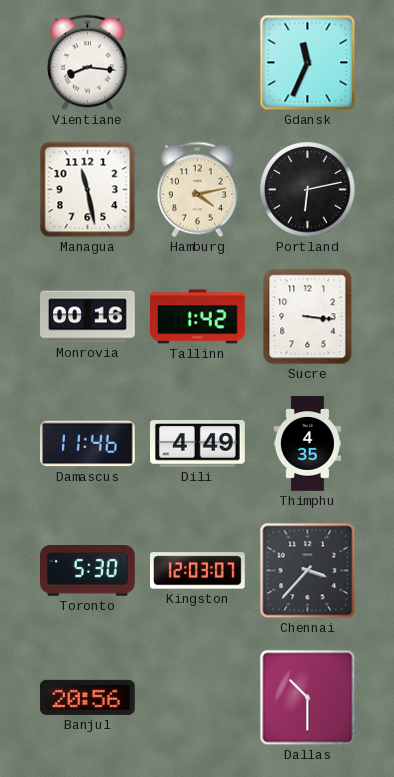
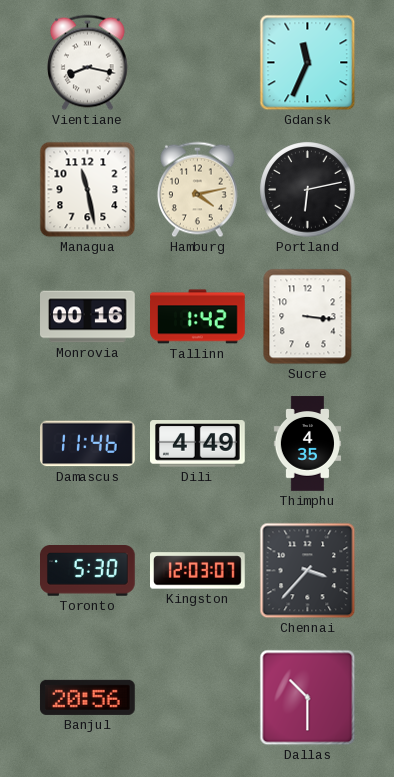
Vientiane: 8:16 -> 8:17 (88, 63)
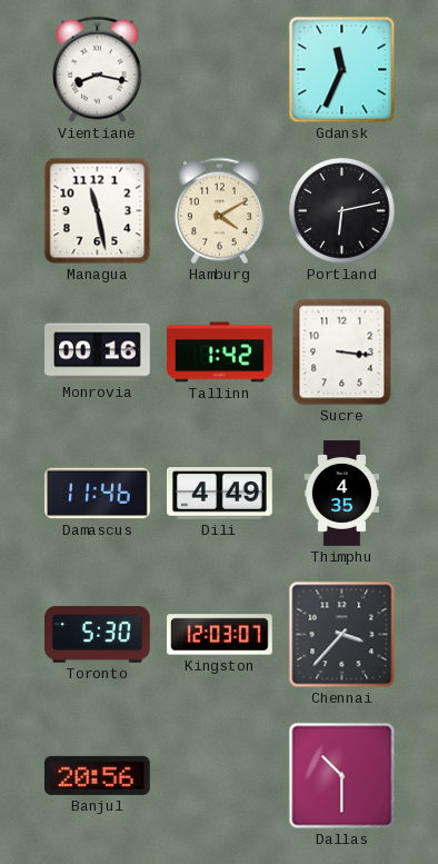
Hamburg: 4:13 -> 4:10 (220, 211)
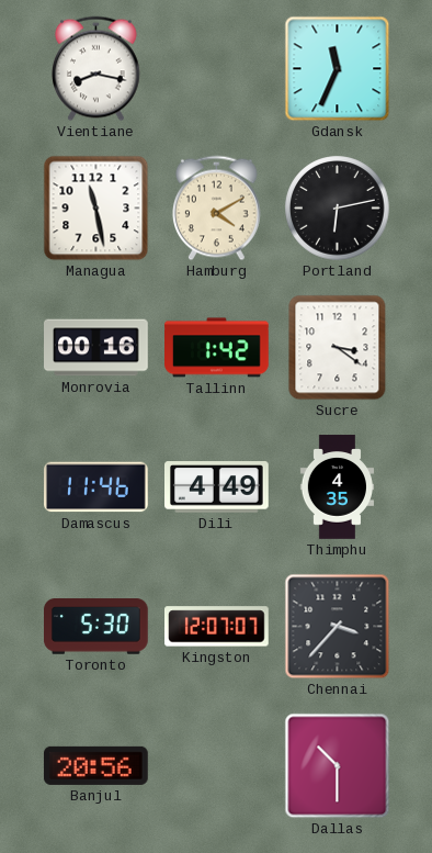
Sucre: 3:16 -> 3:21 (338, 348)
Kingston: 12:03 -> 12:07 (217, 627)
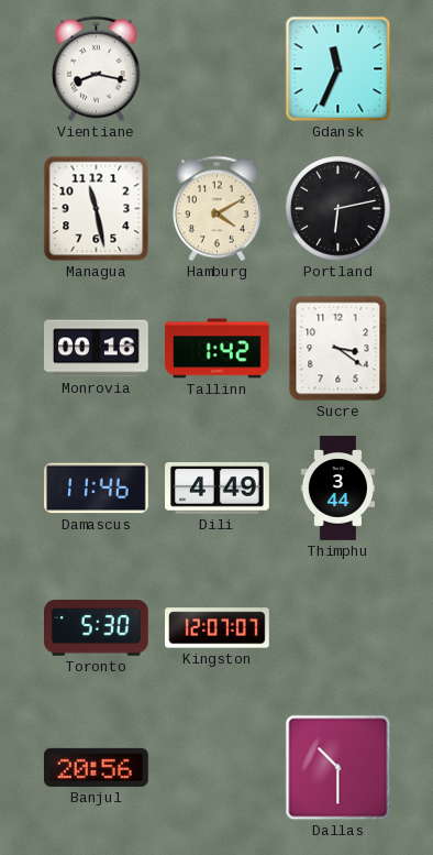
Thimphu: 4:35 -> 3:44 (337, 489)
Chennai: 3:37 -> none (338, 627)
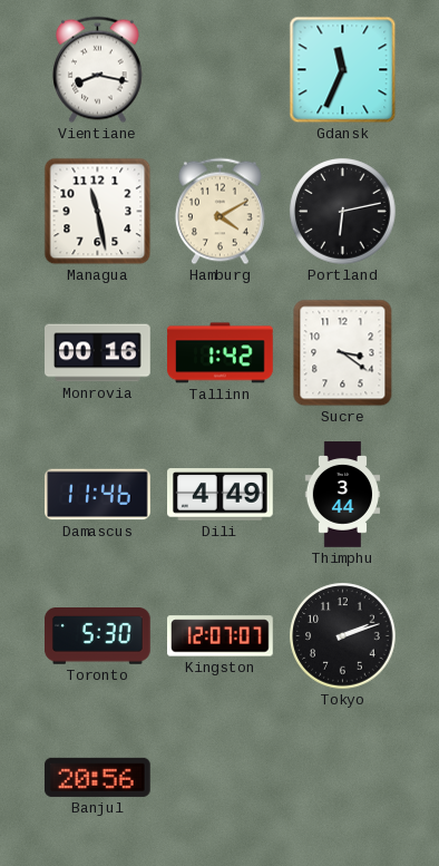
Tokyo: none -> 2:12 (343, 636)
Dallas: 10:30 -> none (338, 768)
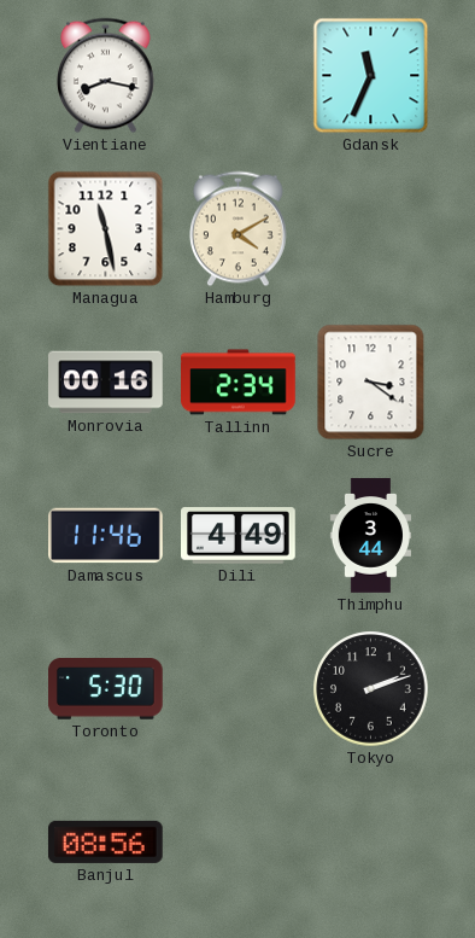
Portland: 6:13 -> none (343, 212)
Tallinn: 1:42 -> 2:34 (239, 383)
Kingston: 12:07 -> none (221, 636)
Banjul: 20:56 -> 08:56 (105, 841)
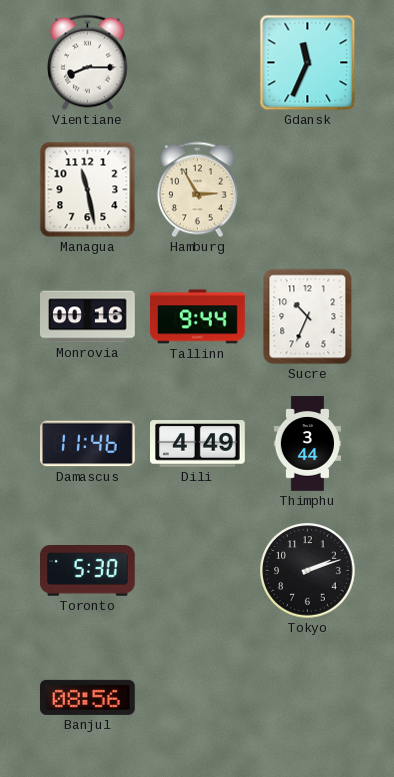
Vientiane: 8:17 -> 8:15 (88, 63)
Hamburg: 4:10 -> 2:55 (198, 190)
Tallinn: 2:34 -> 9:44 (198, 317)
Sucre: 3:21 -> 10:34 (308, 317)
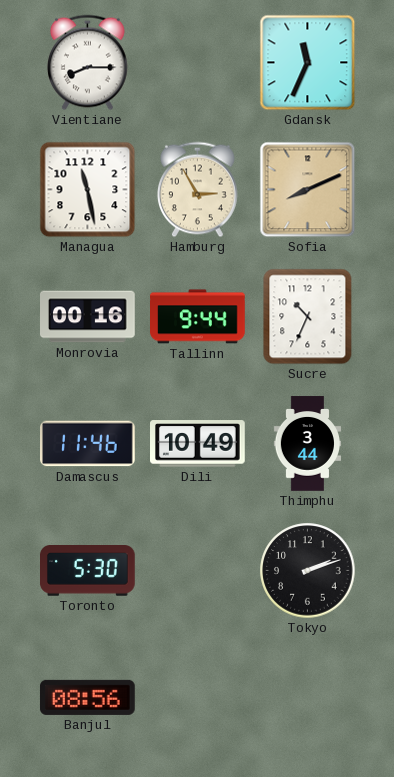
Sofia: none -> 8:11 (308, 190)
Dili: 4:49 -> 10:49 (198, 444)
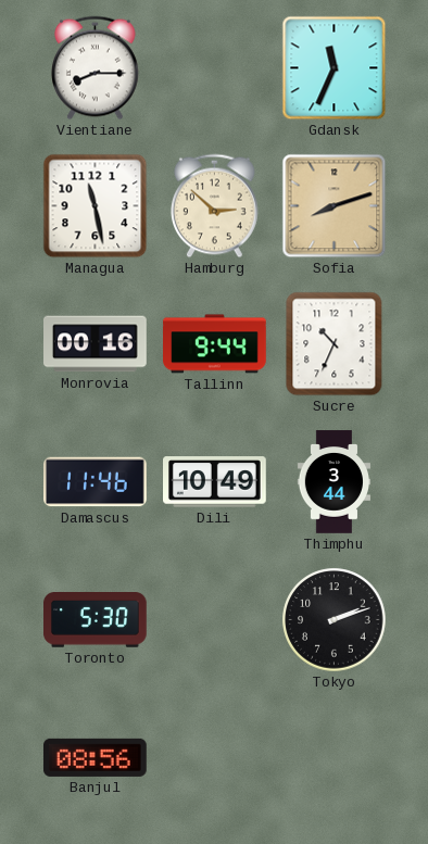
Hamburg: 2:55 -> 2:52 (215, 206)
Sofia: 8:11 -> 8:12 (335, 206)
